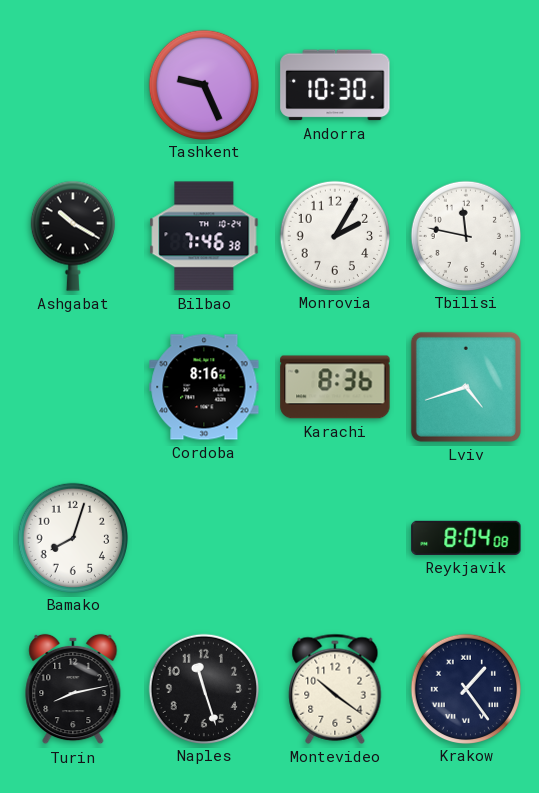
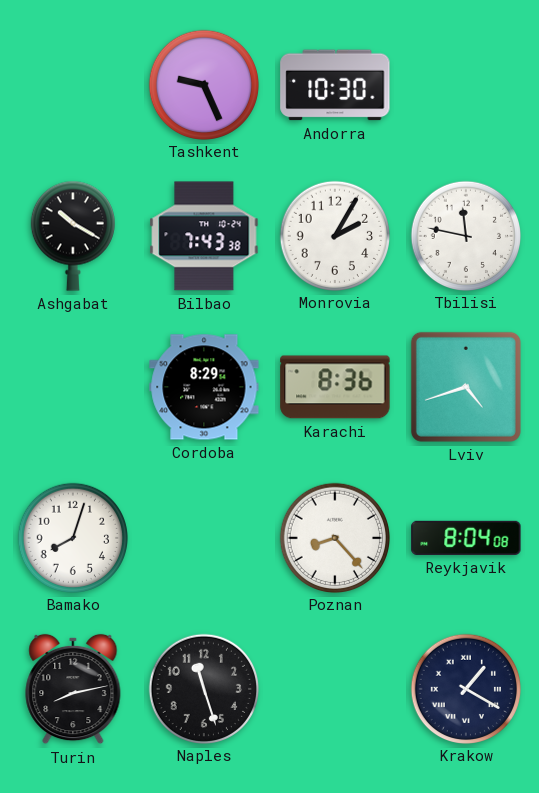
Bilbao: 7:46 -> 7:43 (204, 236)
Cordoba: 8:16 -> 8:29 (204, 387)
Poznan: none -> 8:23 (334, 537)
Montevideo: 10:21 -> none (335, 689)
Krakow: 1:24 -> 1:20 (465, 688)
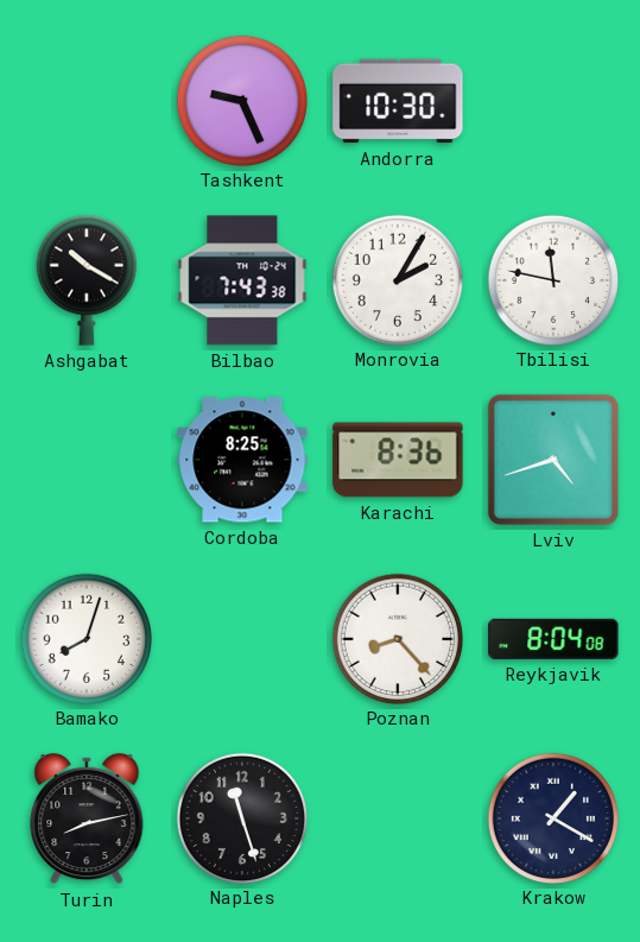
Cordoba: 8:29 -> 8:25 (242, 460)
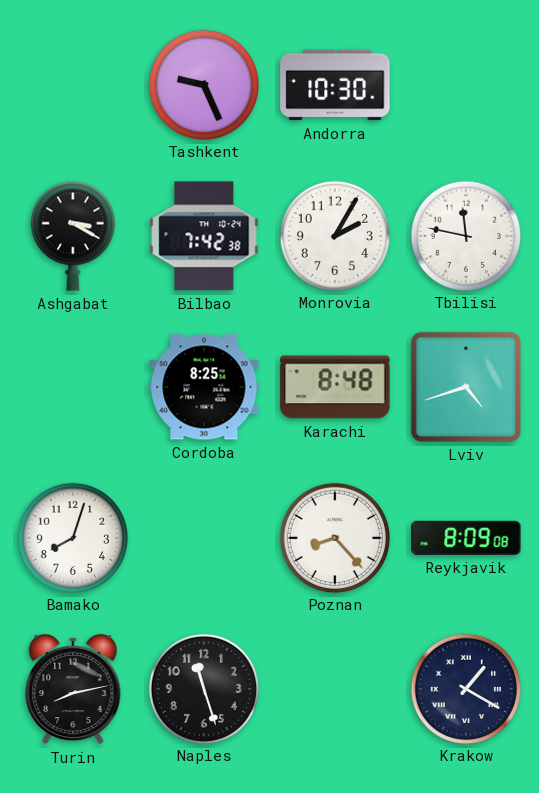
Ashgabat: 10:20 -> 3:20 (73, 236)
Bilbao: 7:43 -> 7:42 (204, 236)
Karachi: 8:36 -> 8:48 (335, 387)
Reykjavik: 8:04 -> 8:09 (466, 538)
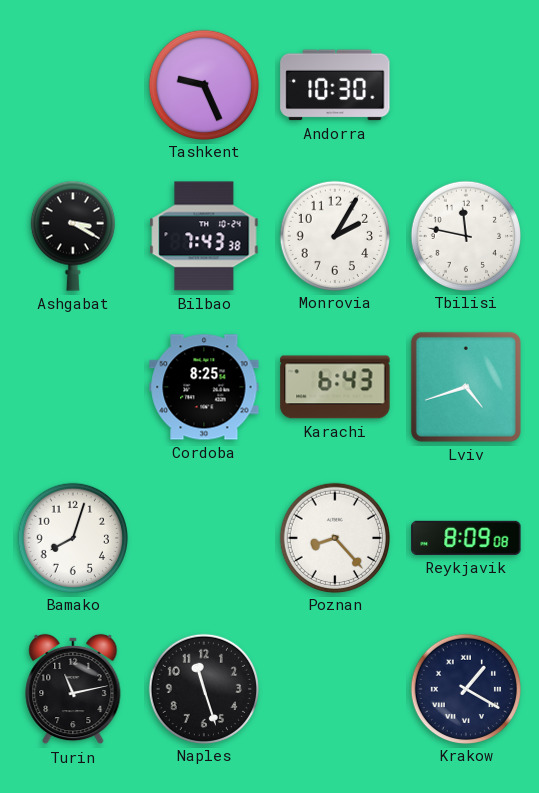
Bilbao: 7:42 -> 7:43 (204, 236)
Karachi: 8:48 -> 6:43 (335, 387)
Turin: 8:13 -> 11:13 (73, 689)
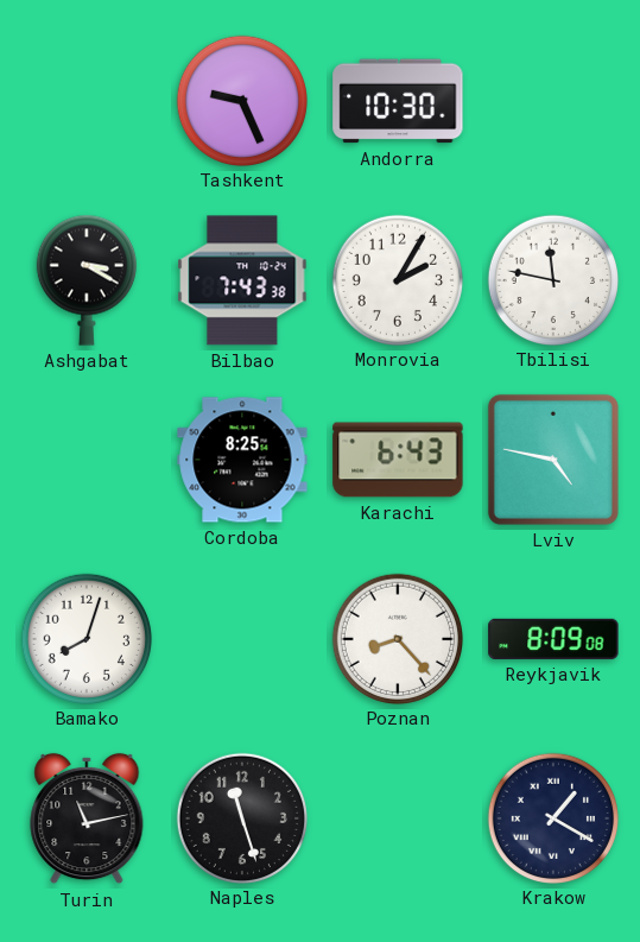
Lviv: 4:42 -> 4:47 (553, 460)
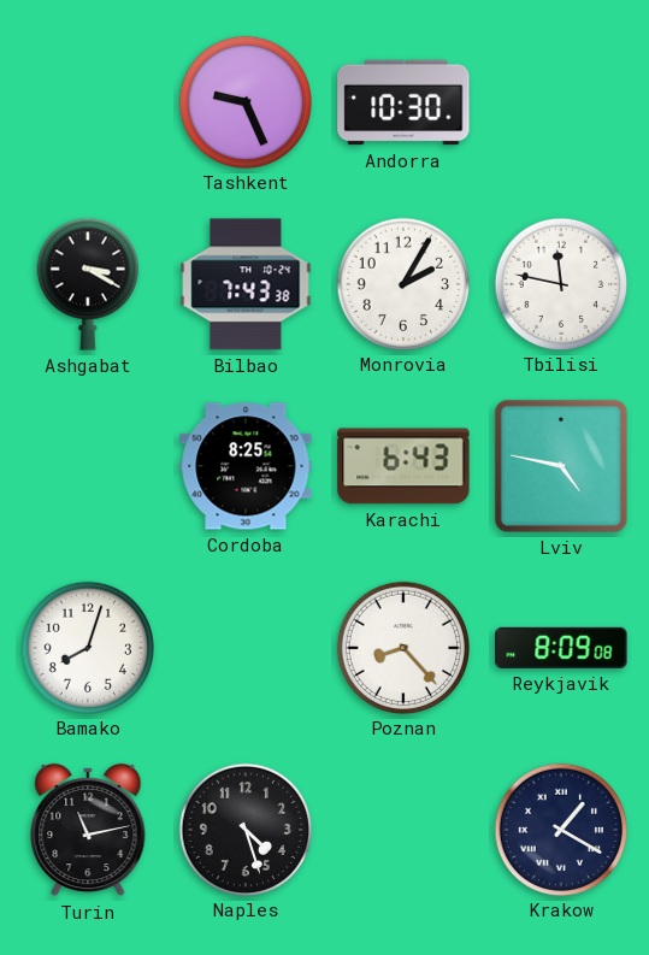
Naples: 11:27 -> 4:27 (244, 829)
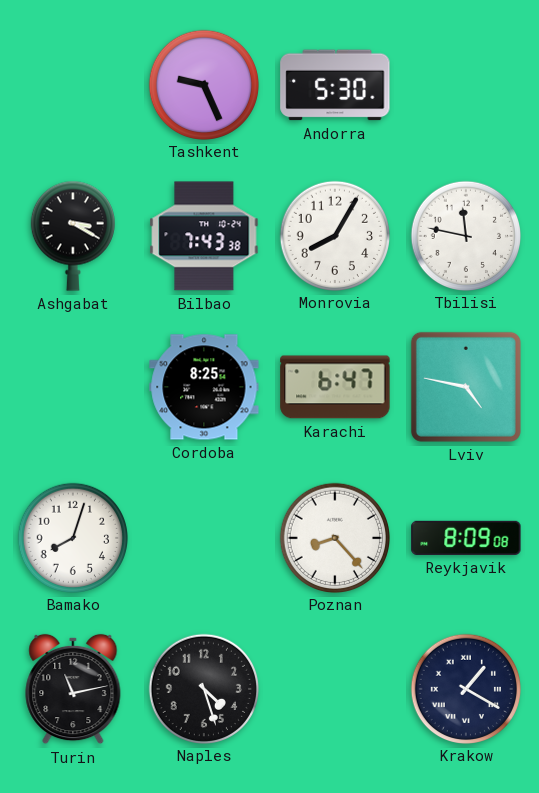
Andorra: 10:30 -> 5:30 (335, 85)
Monrovia: 2:05 -> 8:05 (334, 235)
Karachi: 6:43 -> 6:47 (335, 387)
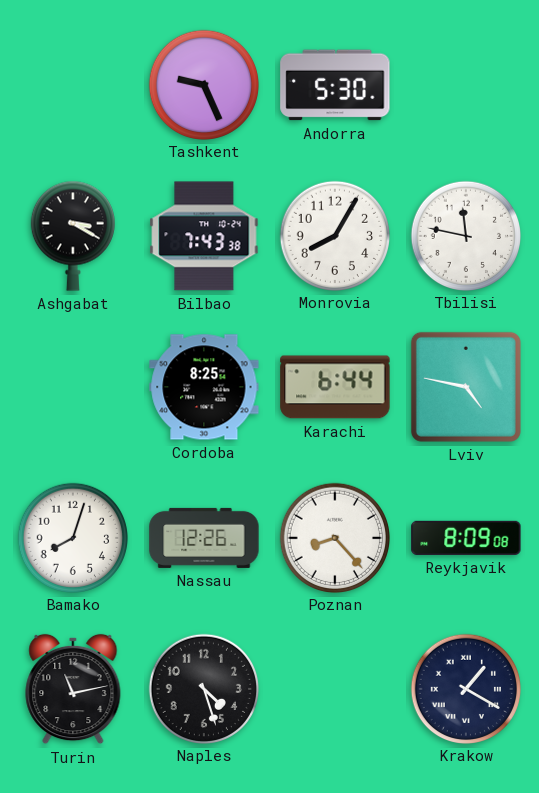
Karachi: 6:47 -> 6:44 (335, 387)
Nassau: none -> 12:26 (204, 538)
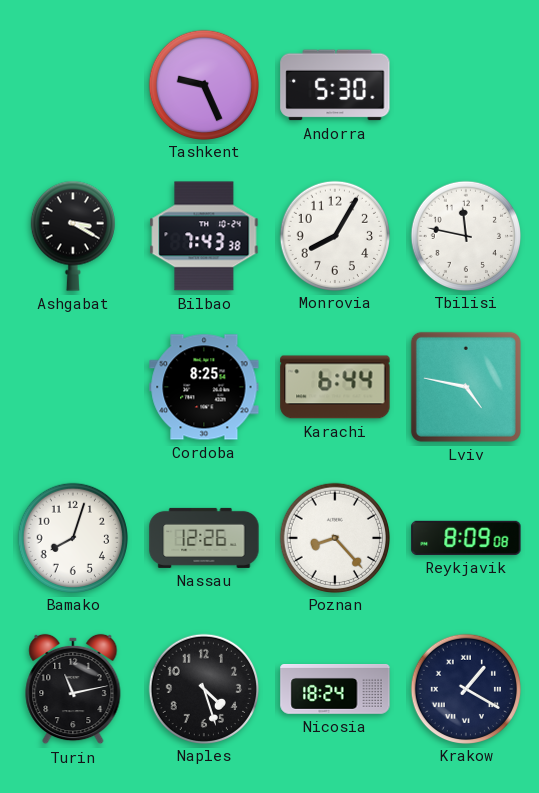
Nicosia: none -> 18:24 (335, 690)
